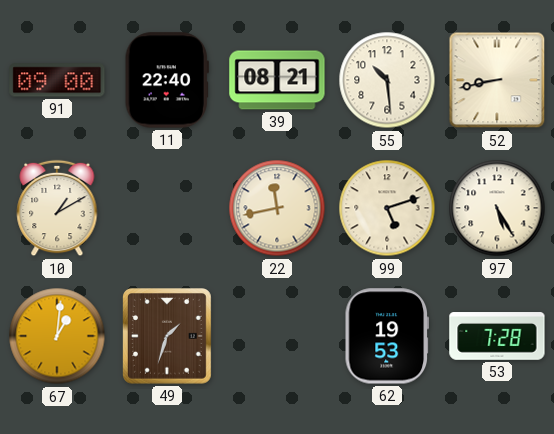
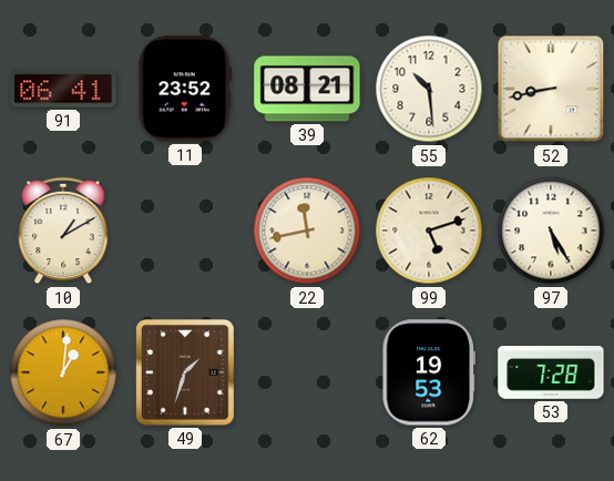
91: 09:00 -> 06:41 (63, 89)
11: 22:40 -> 23:52 (185, 89)
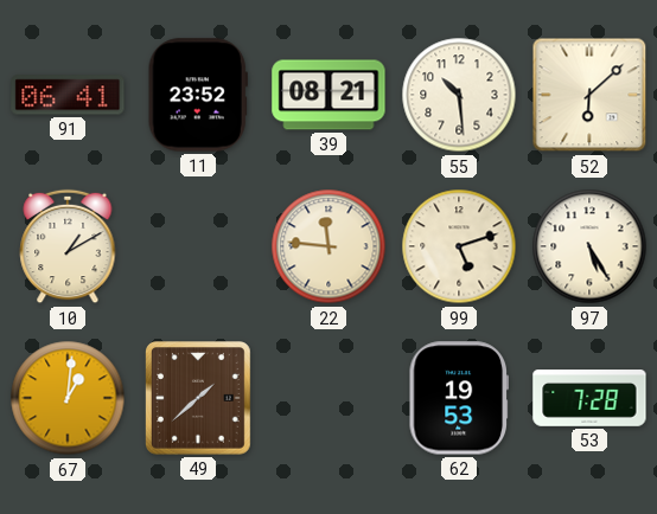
52: 8:43 -> 6:08 (589, 95)
22: 11:43 -> 11:46 (328, 246)
49: 1:33 -> 1:38 (199, 399)
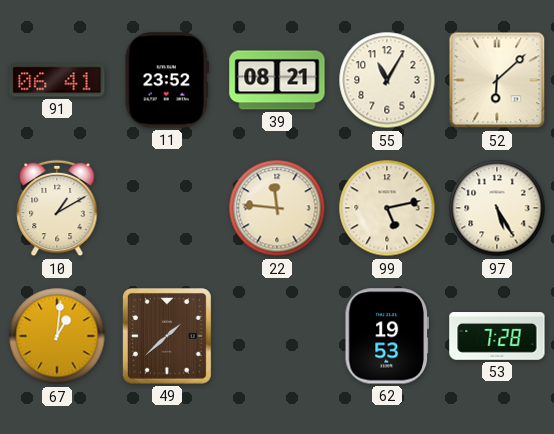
55: 10:29 -> 11:05 (387, 80)
99: 5:12 -> 5:13 (387, 208)
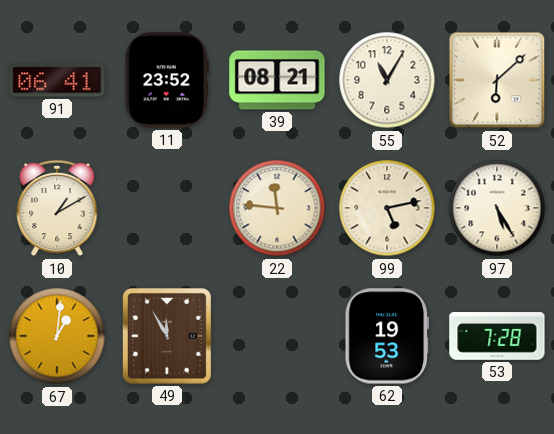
49: 1:38 -> 11:55 (168, 337)
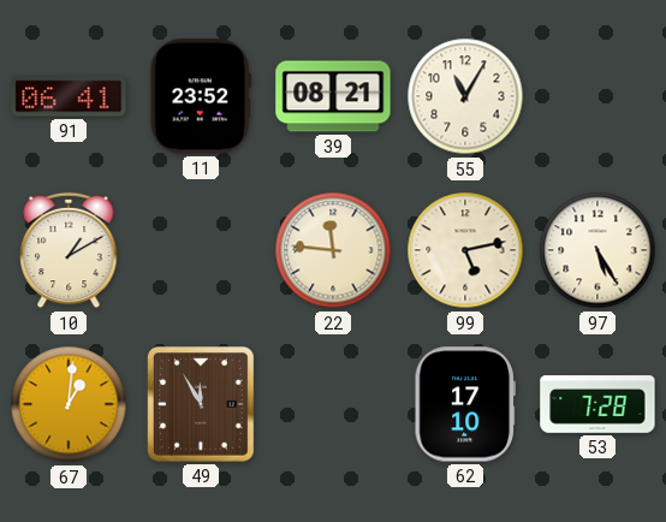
52: 6:08 -> none (497, 80)
62: 19:53 -> 17:10 (464, 404)
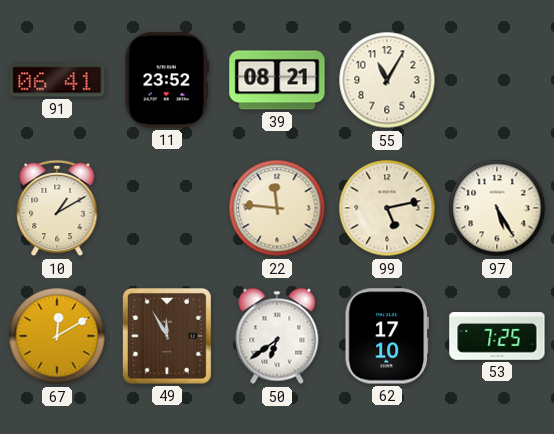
67: 1:01 -> 12:10 (57, 336)
50: none -> 6:39 (277, 336)
53: 7:28 -> 7:25 (497, 336)
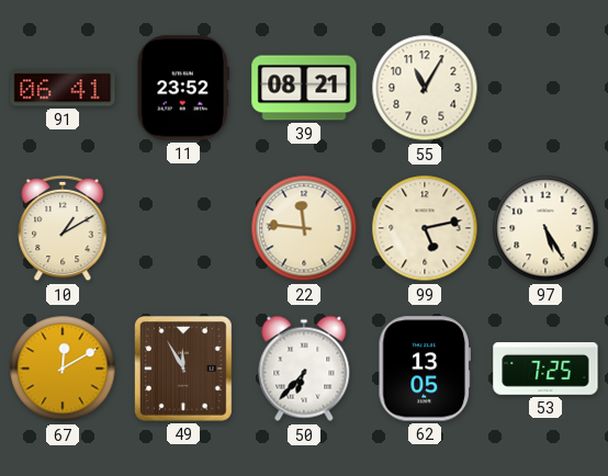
50: 6:39 -> 6:37 (304, 369)
62: 17:10 -> 13:05 (424, 369)
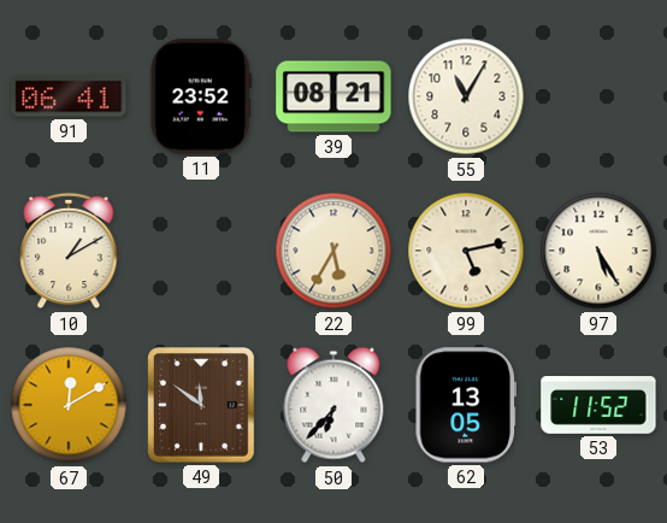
22: 11:46 -> 5:35 (333, 251)
49: 11:55 -> 11:51 (202, 406)
53: 7:25 -> 11:52 (598, 405)
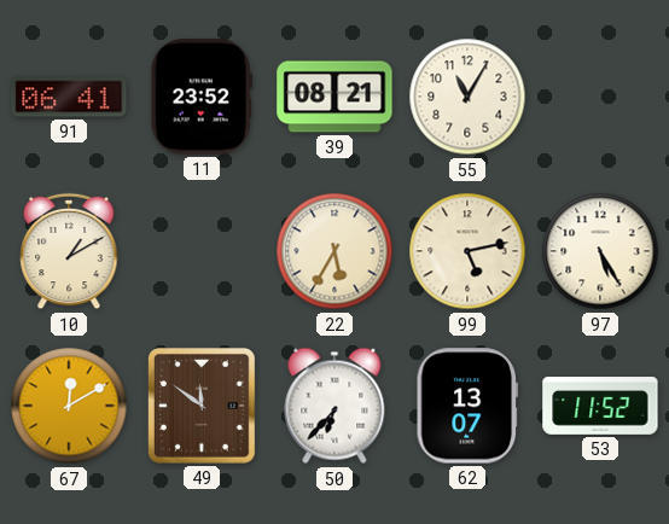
62: 13:05 -> 13:07 (466, 406)
